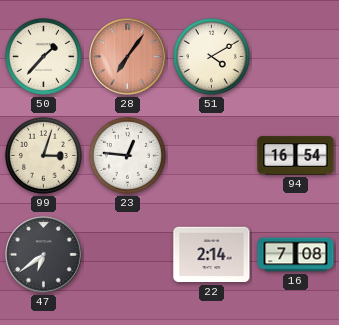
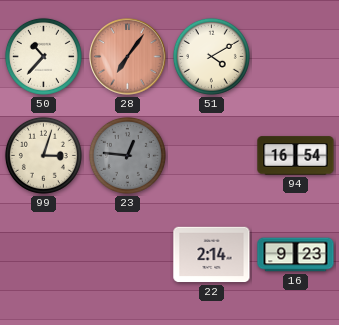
50: 1:37 -> 10:37 (43, 56)
23 dial: white -> grey (127, 155)
47: 6:39 -> none (44, 255)
16: 7:08 -> 9:23 (296, 255)
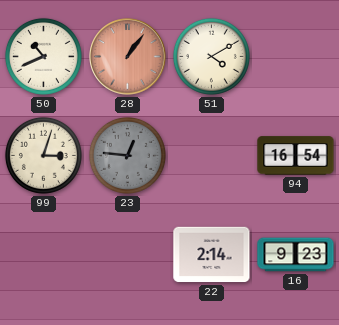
50: 10:37 -> 10:41 (43, 56)
28: 7:06 -> 1:06 (128, 57)
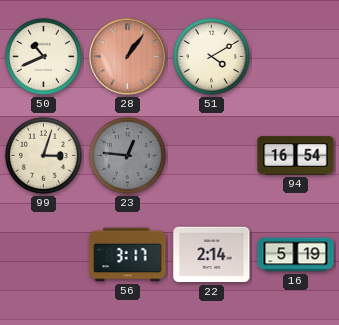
56: none -> 3:17 (128, 255)
16: 9:23 -> 5:19 (296, 255)
